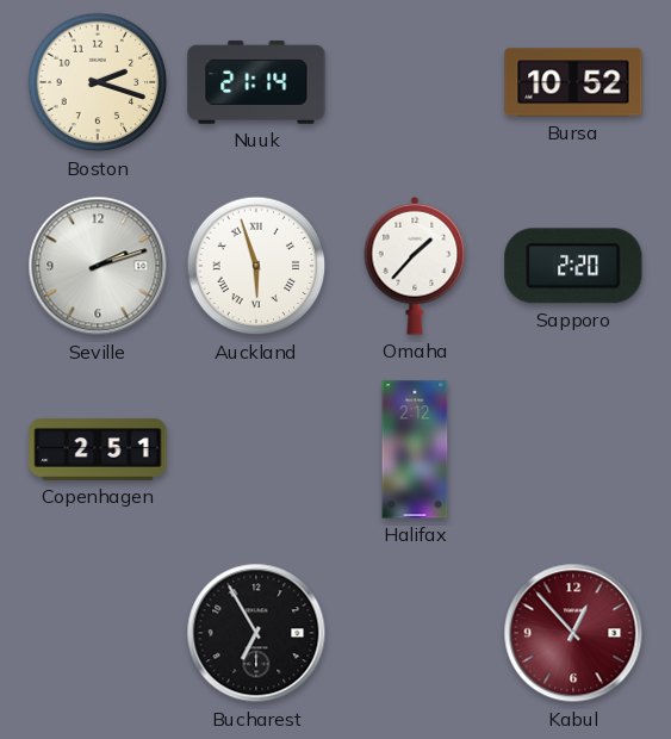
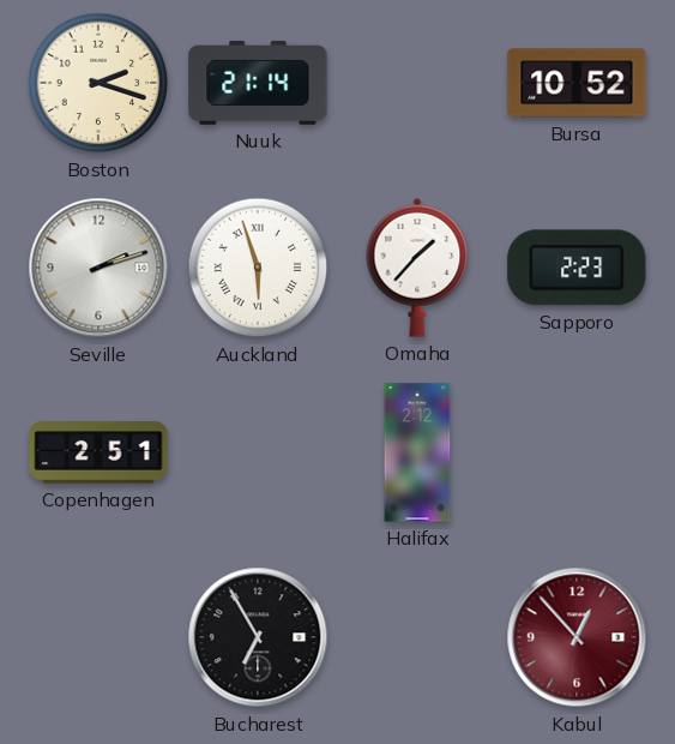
Sapporo: 2:20 -> 2:23 (577, 268)
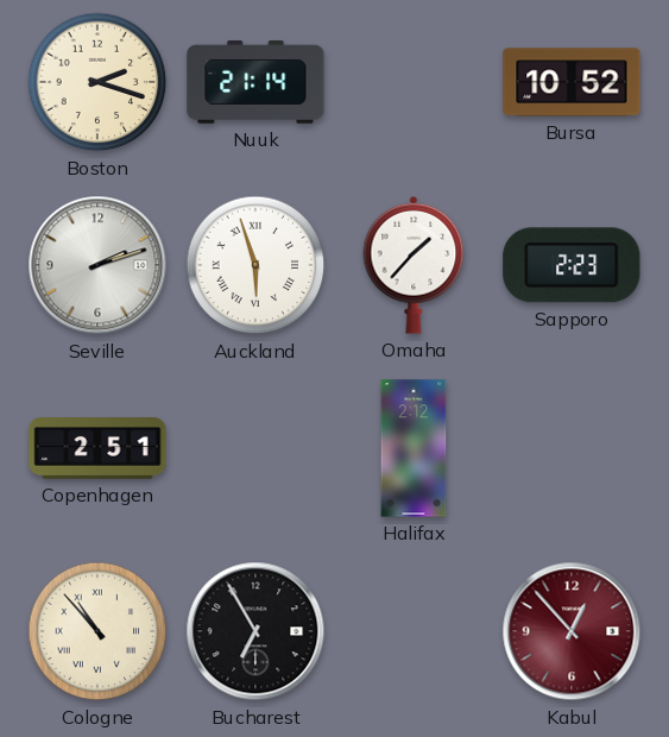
Cologne: none -> 10:53 (97, 631)
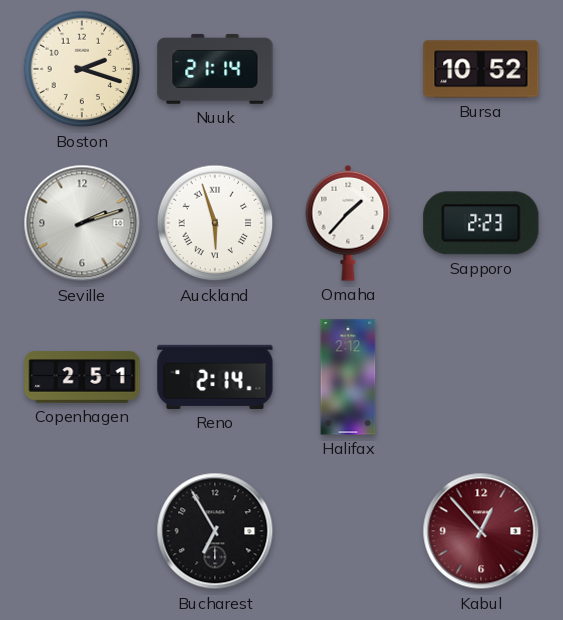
Reno: none -> 2:14 (215, 377)
Cologne: 10:53 -> none (97, 631)
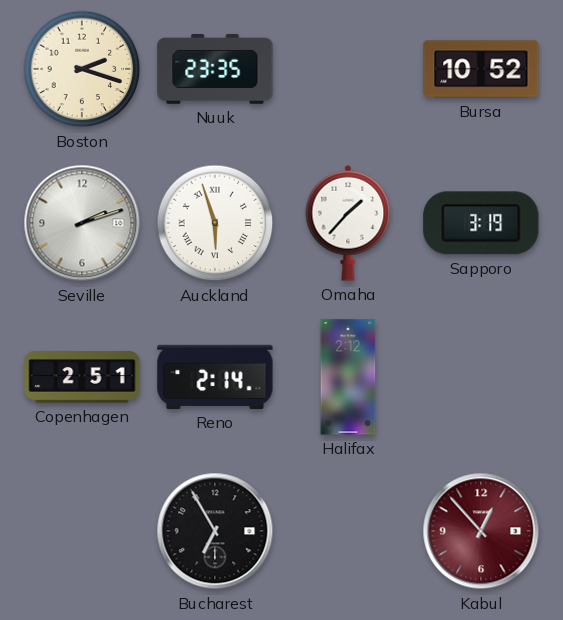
Nuuk: 21:14 -> 23:35 (215, 69)
Sapporo: 2:23 -> 3:19 (481, 223)
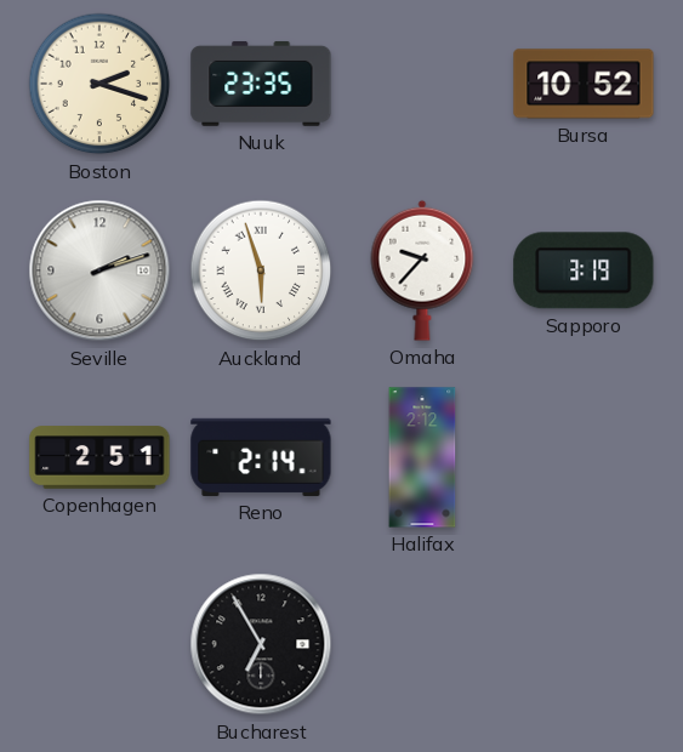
Omaha: 1:37 -> 9:37 (422, 270)
Kabul: 12:53 -> none (481, 531)
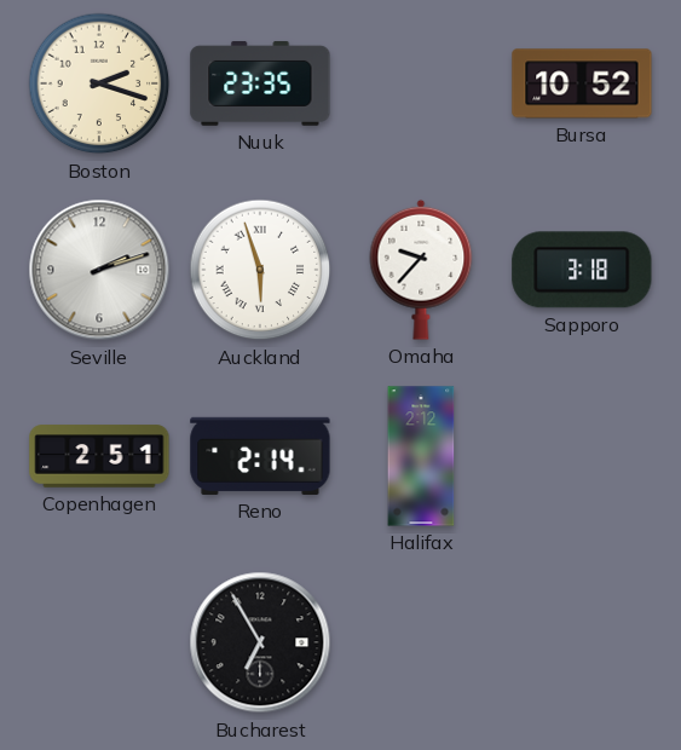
Sapporo: 3:19 -> 3:18 (582, 270)
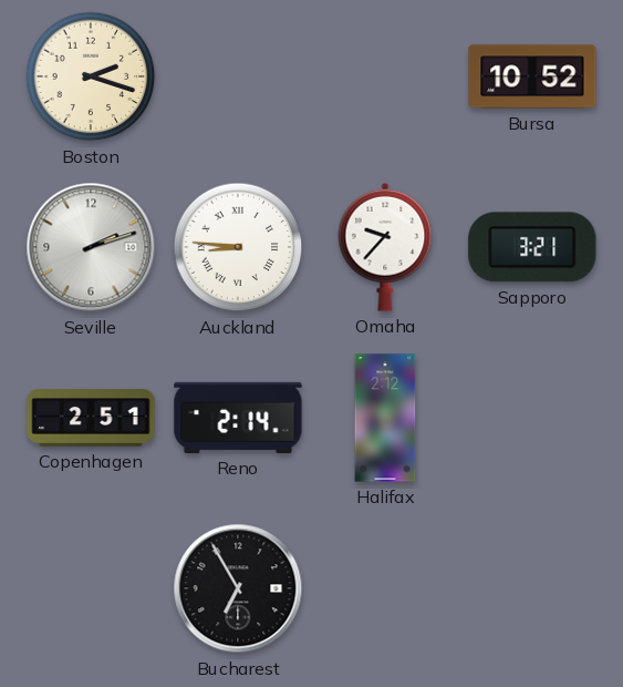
Nuuk: 23:35 -> none (260, 83)
Auckland: 5:57 -> 8:46 (238, 247)
Sapporo: 3:18 -> 3:21 (532, 247)
